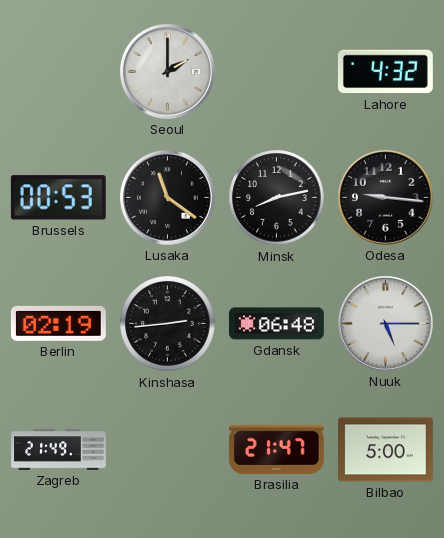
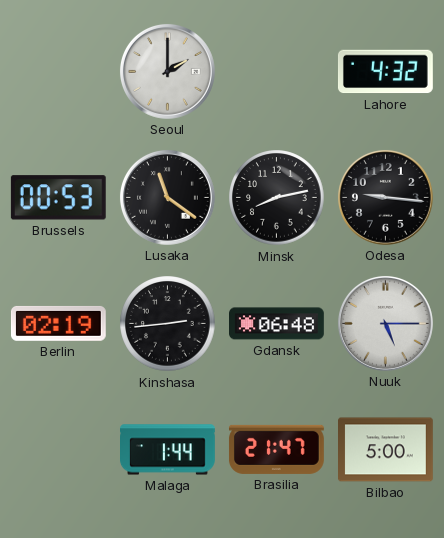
Zagreb: 21:49 -> none (59, 450)
Malaga: none -> 1:44 (168, 450)
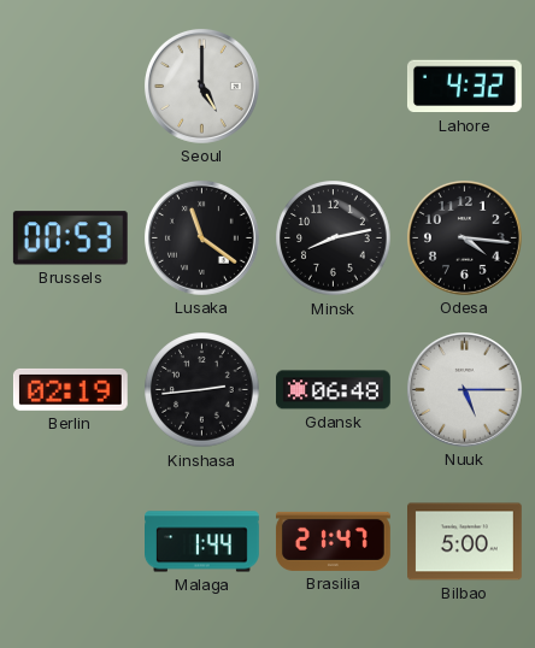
Seoul: 2:00 -> 5:00 (201, 86)
Odesa: 9:16 -> 4:16 (464, 237)
